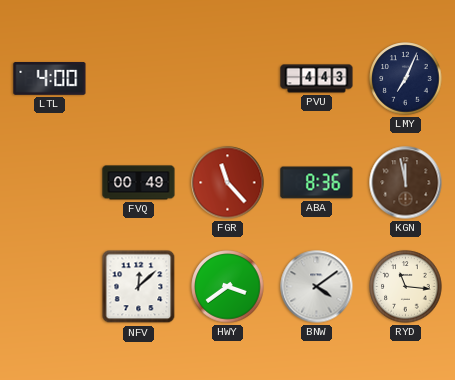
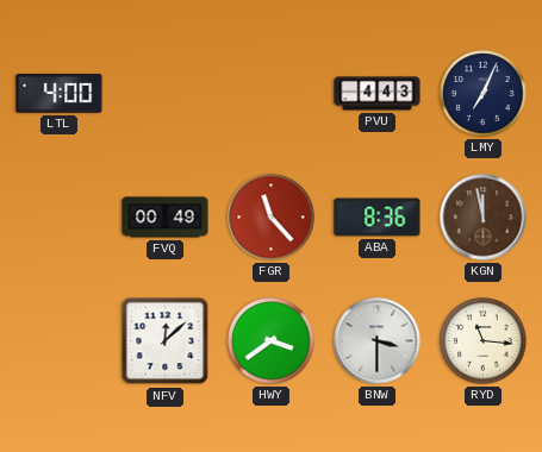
BNW: 4:09 -> 3:30 (378, 341)
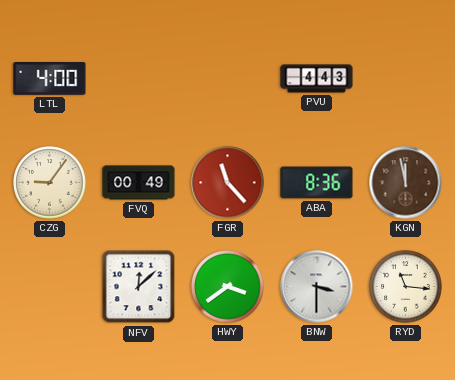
LMY: 7:04 -> none (484, 94)
CZG: none -> 9:06 (50, 183)
